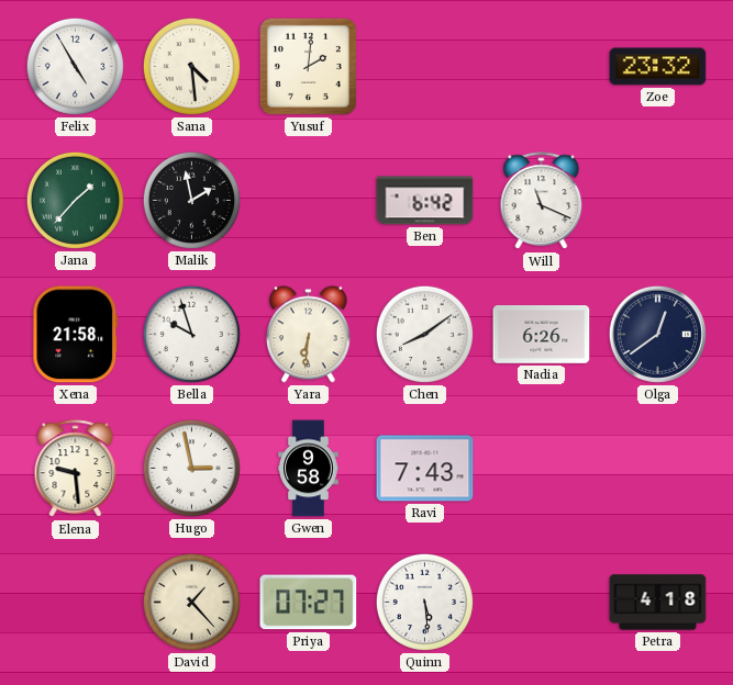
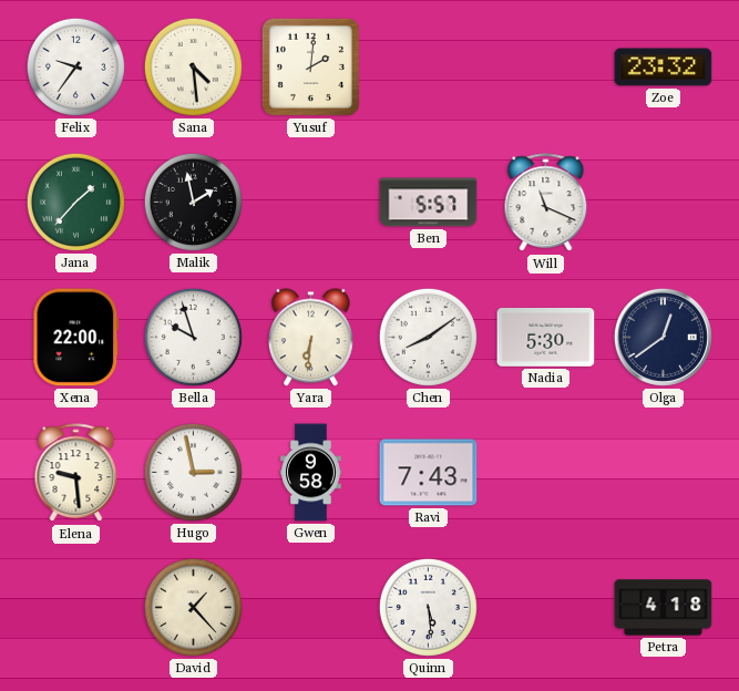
Felix: 4:55 -> 9:36 (75, 66)
Ben: 6:42 -> 5:57 (429, 203)
Xena: 21:58 -> 22:00 (76, 338)
Nadia: 6:26 -> 5:30 (546, 338)
Priya: 07:27 -> none (309, 603)
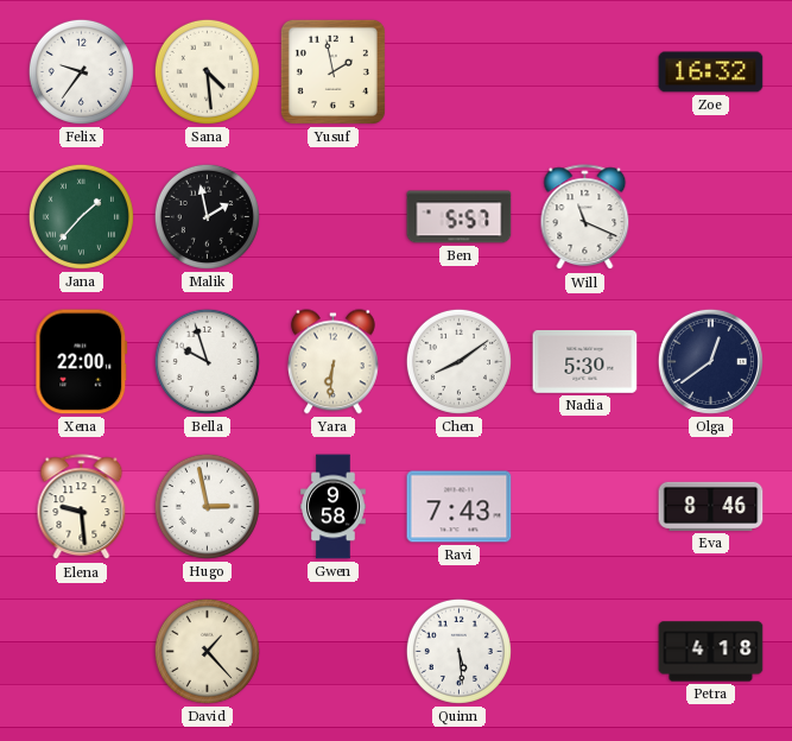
Yusuf: 2:01 -> 1:58 (332, 71)
Zoe: 23:32 -> 16:32 (711, 72)
Eva: none -> 8:46 (711, 506)
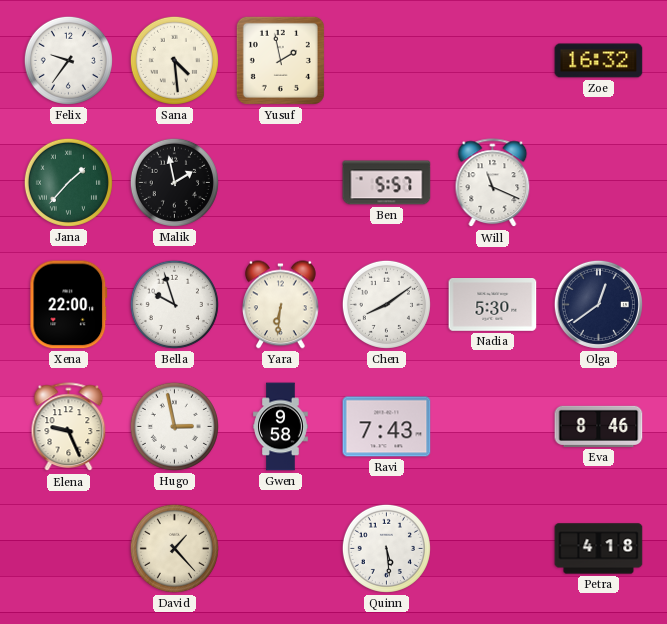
Elena: 9:29 -> 9:26 (69, 427)
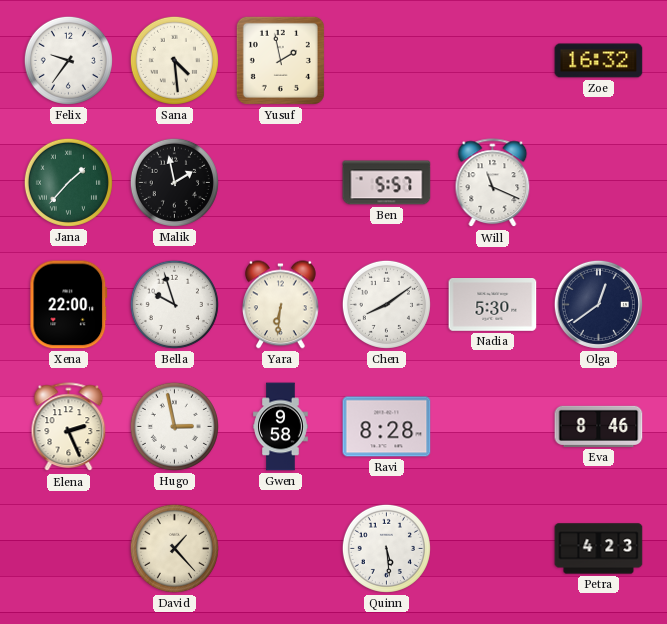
Elena: 9:26 -> 2:26 (69, 427)
Ravi: 7:43 -> 8:28 (387, 427)
Petra: 4:18 -> 4:23 (599, 549)
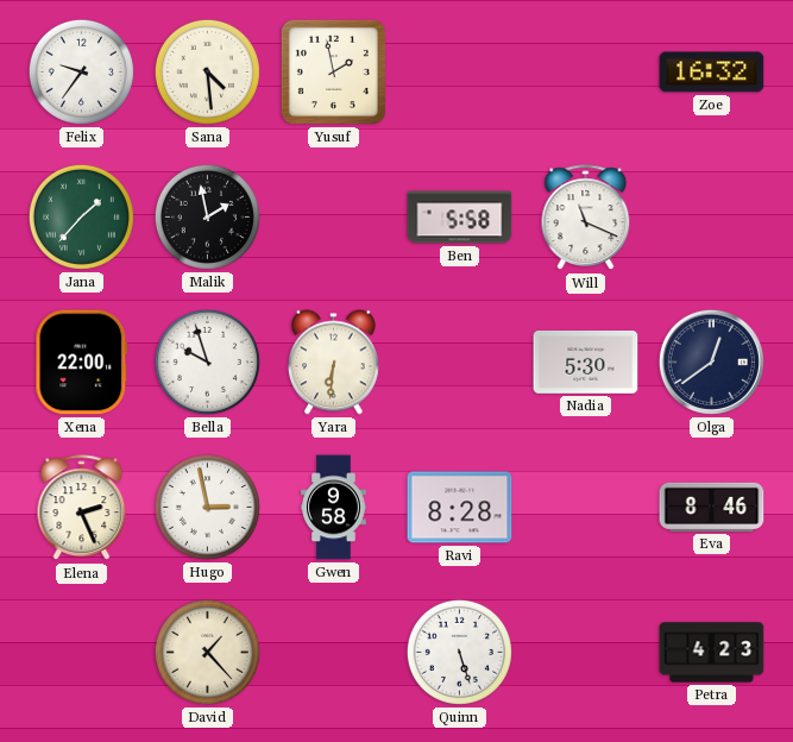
Ben: 5:57 -> 5:58 (460, 218)
Chen: 8:09 -> none (386, 304)
Quinn: 5:29 -> 5:27 (459, 652)
